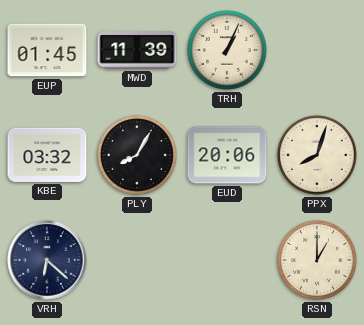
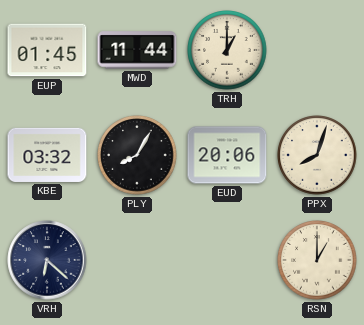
MWD: 11:39 -> 11:44 (137, 50)
TRH: 1:04 -> 1:00 (227, 50)
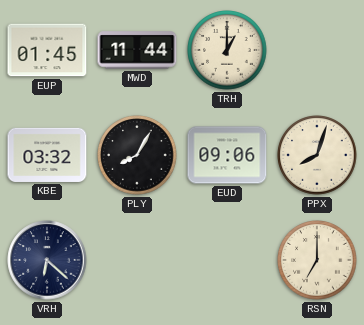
EUD: 20:06 -> 09:06 (227, 155)
RSN: 1:00 -> 7:00 (317, 260)
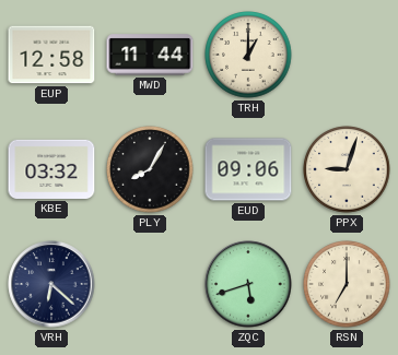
EUP: 01:45 -> 12:58 (51, 55)
PPX: 8:03 -> 9:03 (347, 169)
ZQC: none -> 5:42 (248, 284)
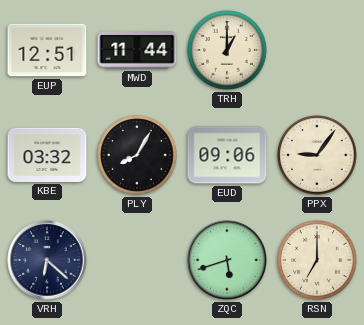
EUP: 12:58 -> 12:51 (47, 50)
PPX: 9:03 -> 9:06 (317, 155)
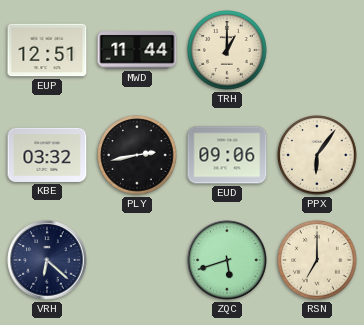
PLY: 8:05 -> 2:43 (137, 155)
PPX: 9:06 -> 6:06 (317, 155)
